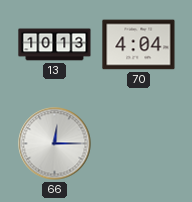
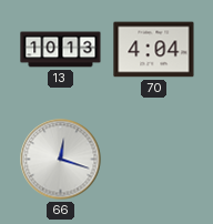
66: 12:15 -> 12:18 (61, 160)
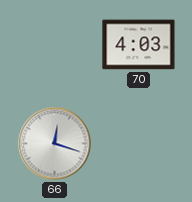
13: 10:13 -> none (61, 50)
70: 4:04 -> 4:03 (139, 45)
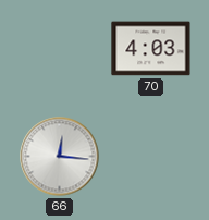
66: 12:18 -> 12:16 (60, 157)
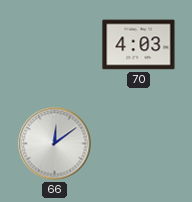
66: 12:16 -> 12:09 (55, 144)
